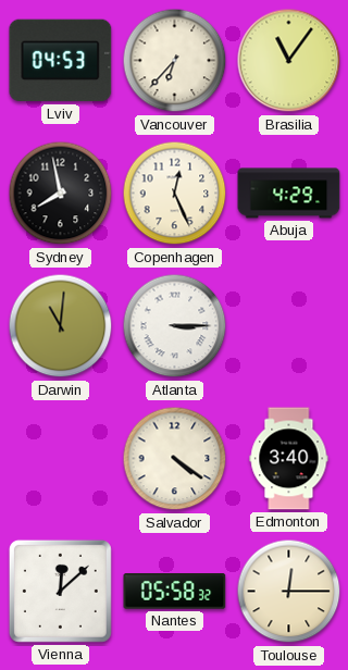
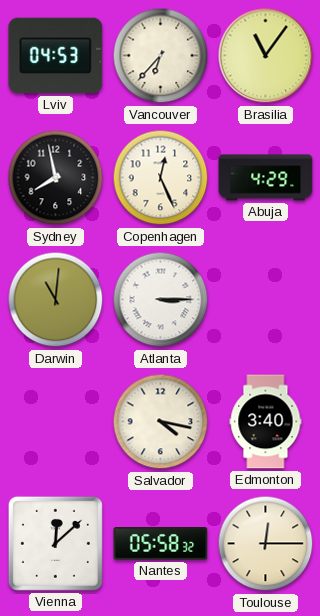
Salvador: 4:21 -> 4:17 (161, 422)
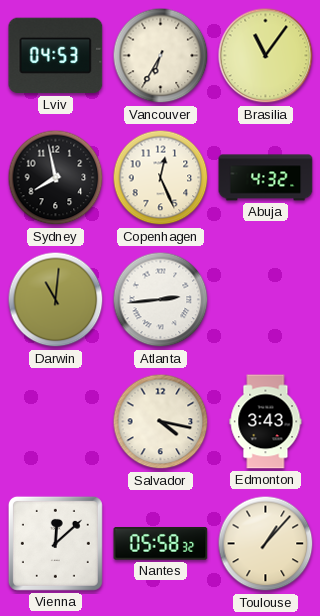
Vancouver: 6:37 -> 6:35 (161, 56)
Abuja: 4:29 -> 4:32 (266, 178)
Atlanta: 3:15 -> 2:44 (161, 300)
Edmonton: 3:40 -> 3:43 (266, 422)
Toulouse: 12:15 -> 1:07 (266, 544)
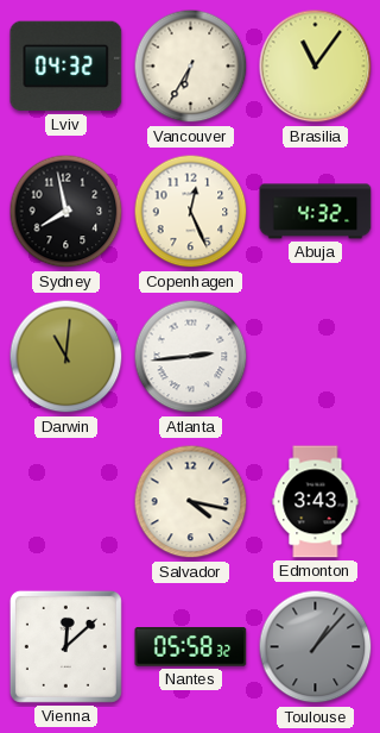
Lviv: 04:53 -> 04:32 (66, 67)
Toulouse dial: cream -> grey (316, 647)
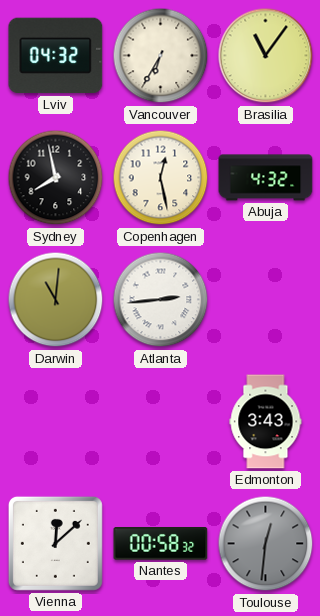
Copenhagen: 12:26 -> 12:28 (161, 178)
Salvador: 4:17 -> none (191, 502)
Nantes: 05:58 -> 00:58 (161, 544)
Toulouse: 1:07 -> 12:31 (266, 544)
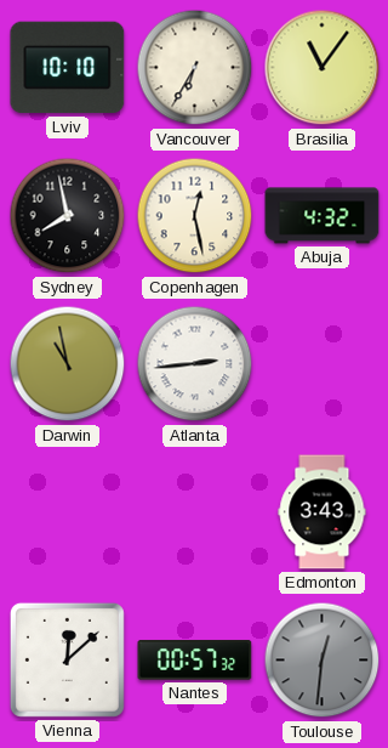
Lviv: 04:32 -> 10:10 (68, 68)
Darwin: 11:01 -> 10:58 (68, 364)
Nantes: 00:58 -> 00:57 (195, 661)
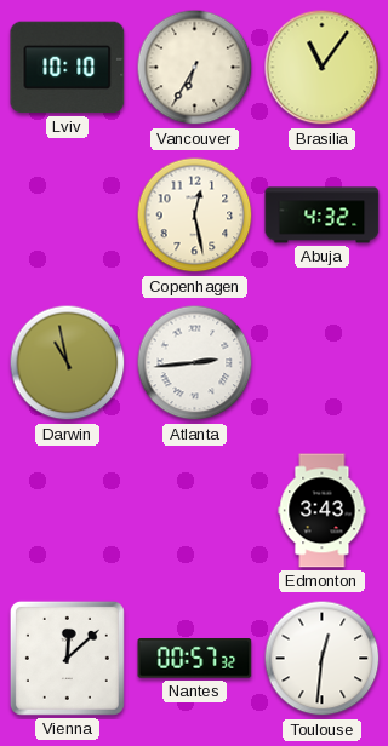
Sydney: 7:58 -> none (68, 216)
Toulouse dial: grey -> white (323, 659)
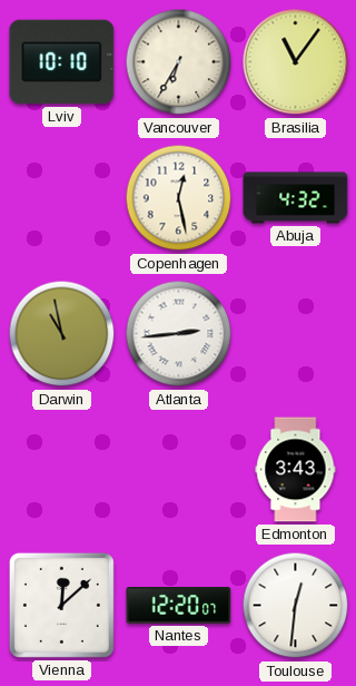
Nantes: 00:57 -> 12:20 (179, 606)
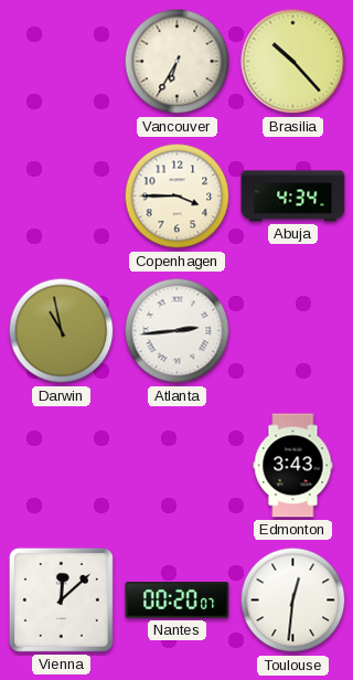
Lviv: 10:10 -> none (62, 62)
Brasilia: 11:06 -> 10:23 (293, 62)
Copenhagen: 12:28 -> 3:45 (178, 196)
Abuja: 4:32 -> 4:34 (293, 196)
Nantes: 12:20 -> 00:20 (178, 601)
